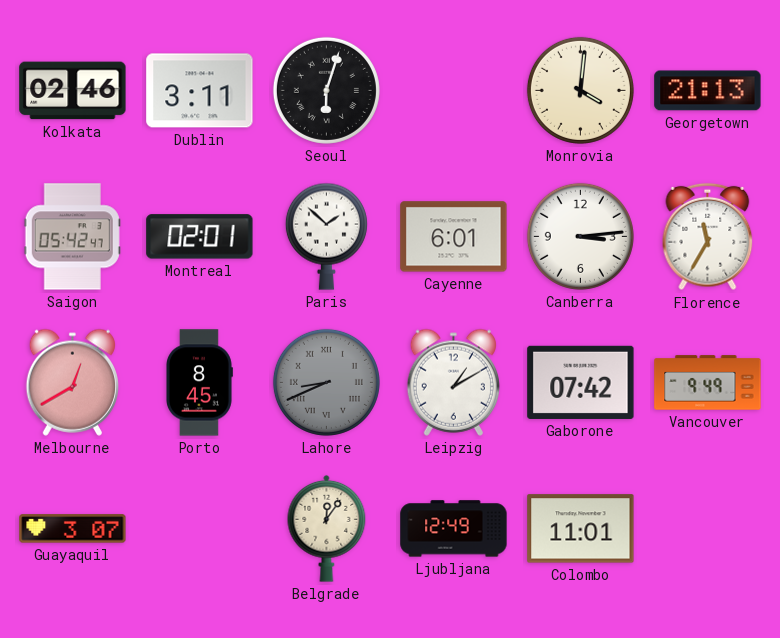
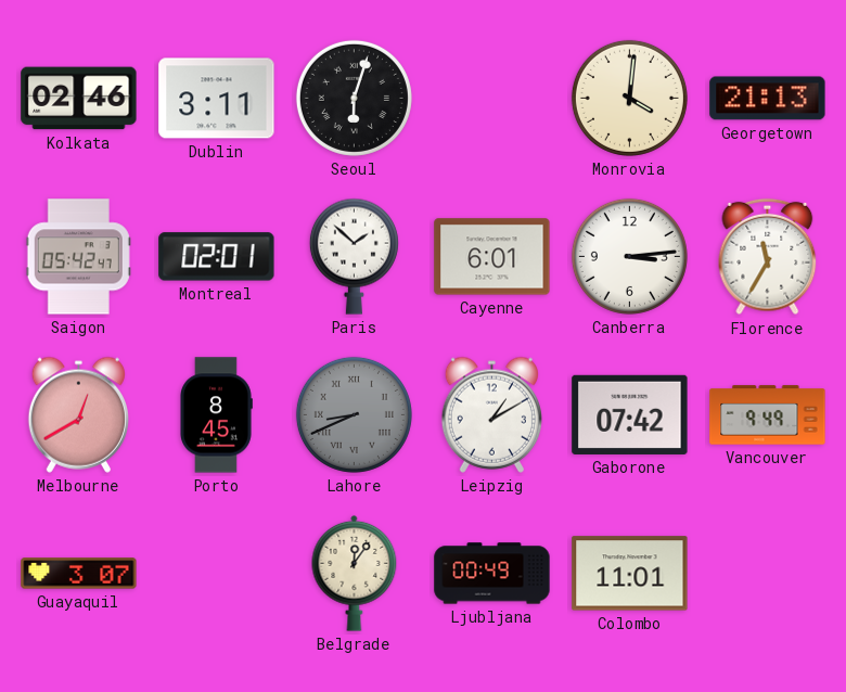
Ljubljana: 12:49 -> 00:49 (492, 574)
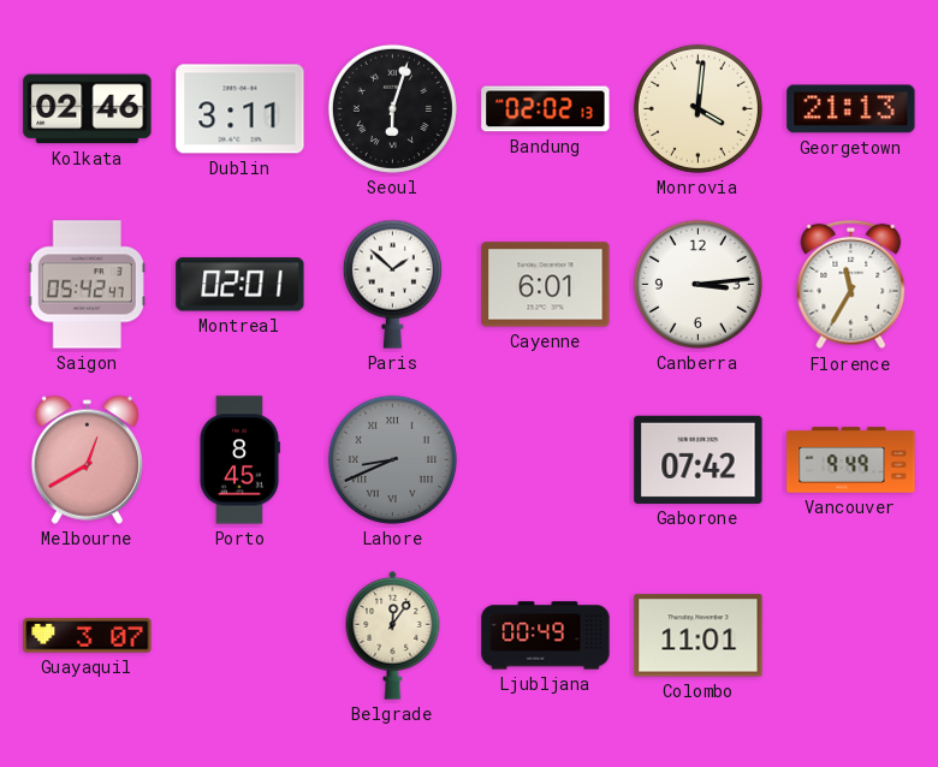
Bandung: none -> 02:02 (546, 109)
Leipzig: 1:10 -> none (491, 414)
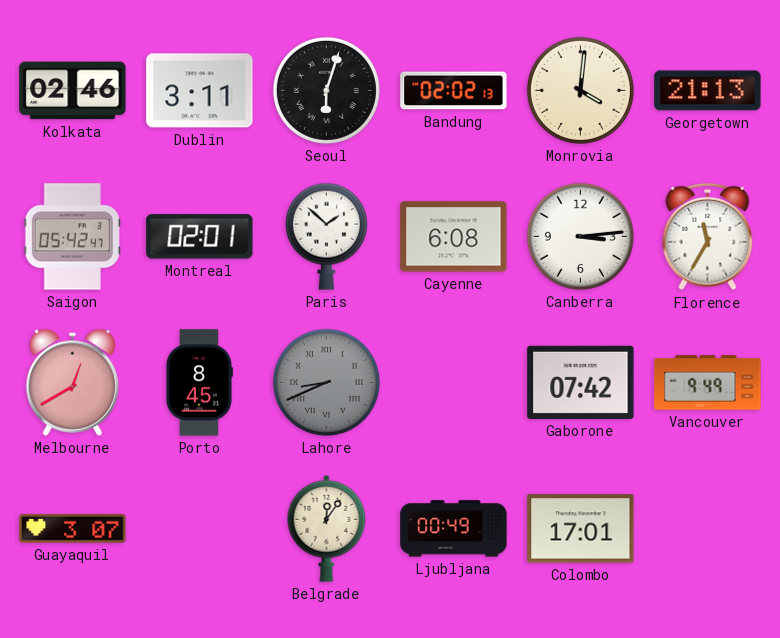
Cayenne: 6:01 -> 6:08 (454, 237)
Colombo: 11:01 -> 17:01 (581, 529)
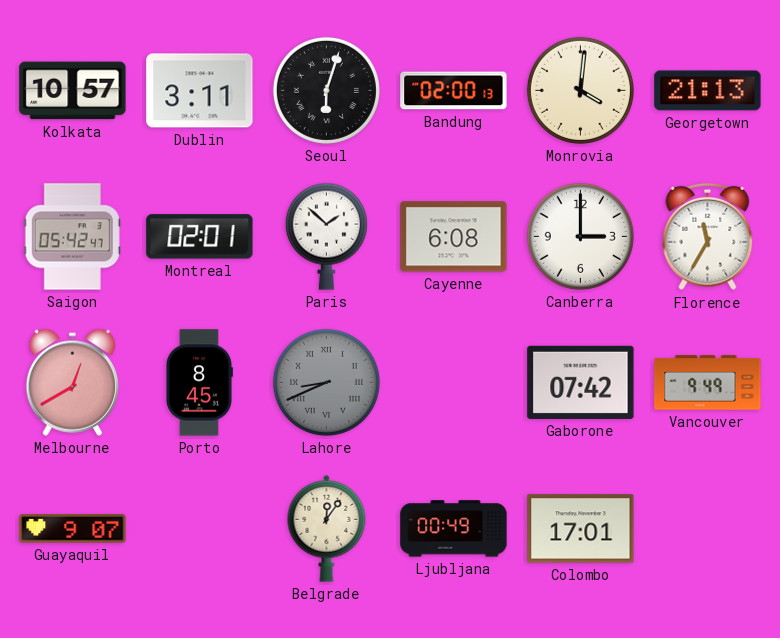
Kolkata: 02:46 -> 10:57 (73, 91)
Bandung: 02:02 -> 02:00 (454, 91)
Canberra: 3:14 -> 3:00 (580, 236)
Guayaquil: 3:07 -> 9:07 (73, 529)
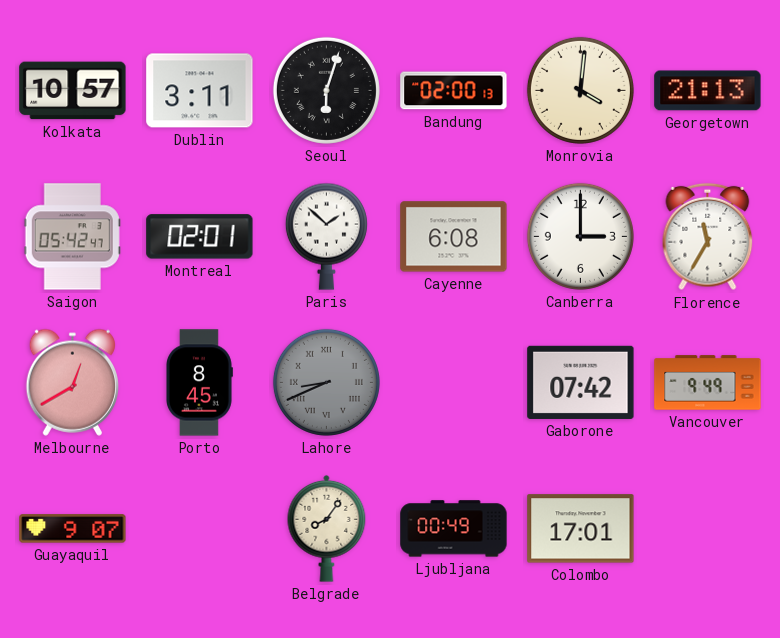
Belgrade: 12:06 -> 8:06 (327, 528)
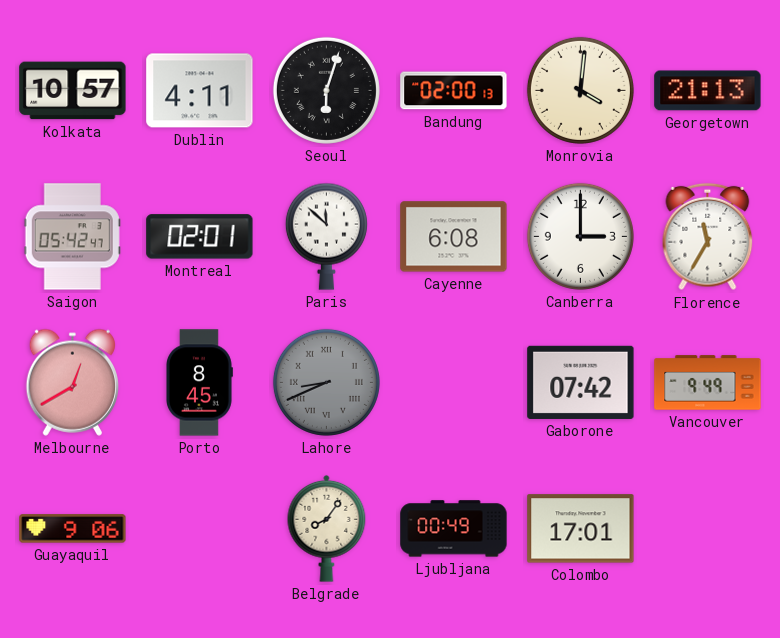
Dublin: 3:11 -> 4:11 (200, 91)
Paris: 1:52 -> 11:52 (326, 236)
Guayaquil: 9:07 -> 9:06 (73, 529)
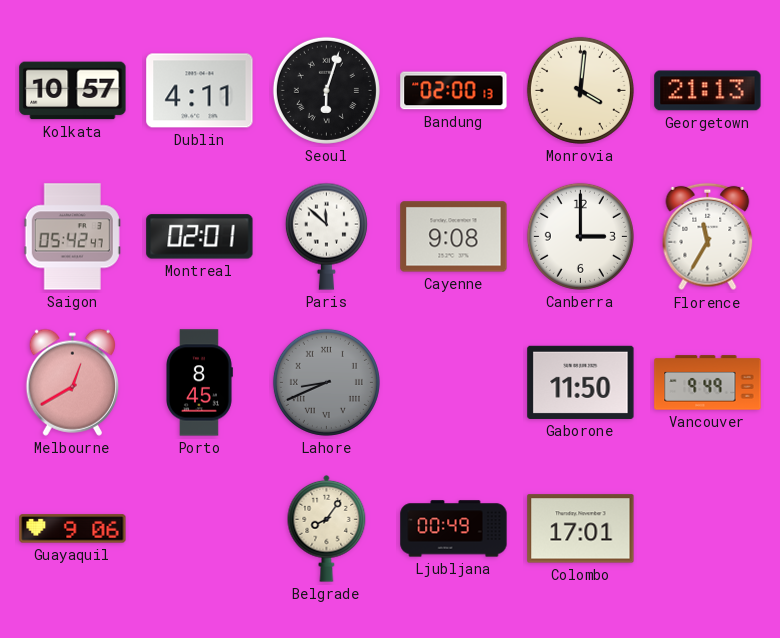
Cayenne: 6:08 -> 9:08 (454, 237)
Gaborone: 07:42 -> 11:50 (581, 382)
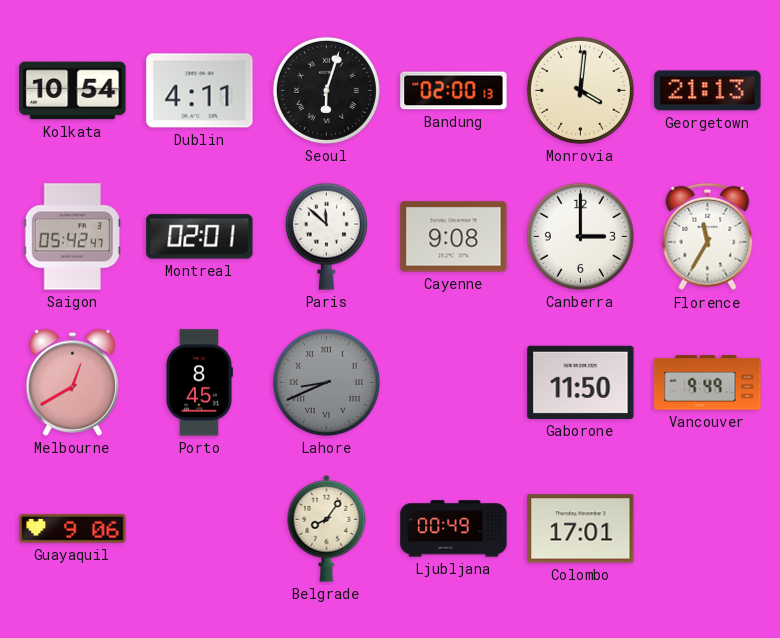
Kolkata: 10:57 -> 10:54 (73, 91)
